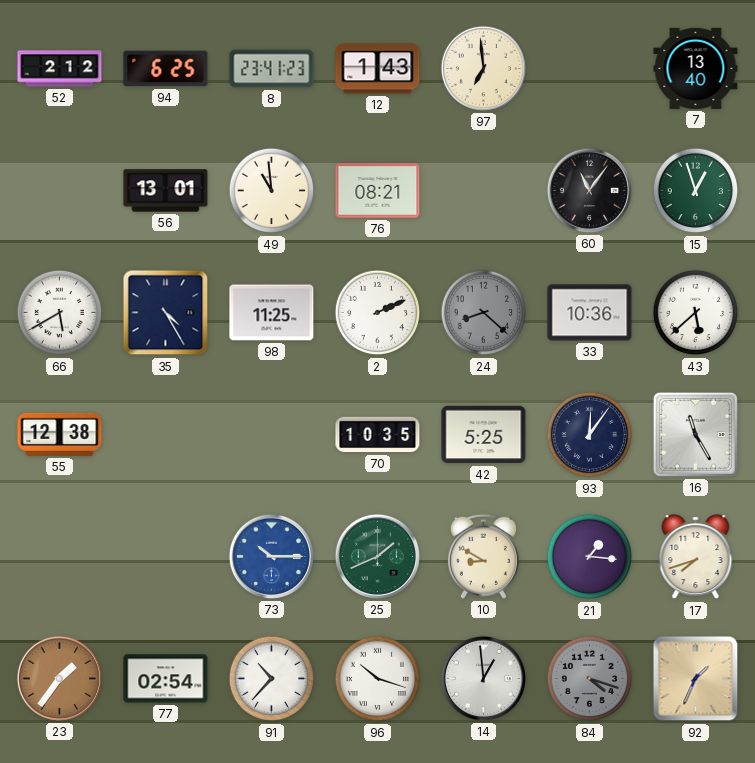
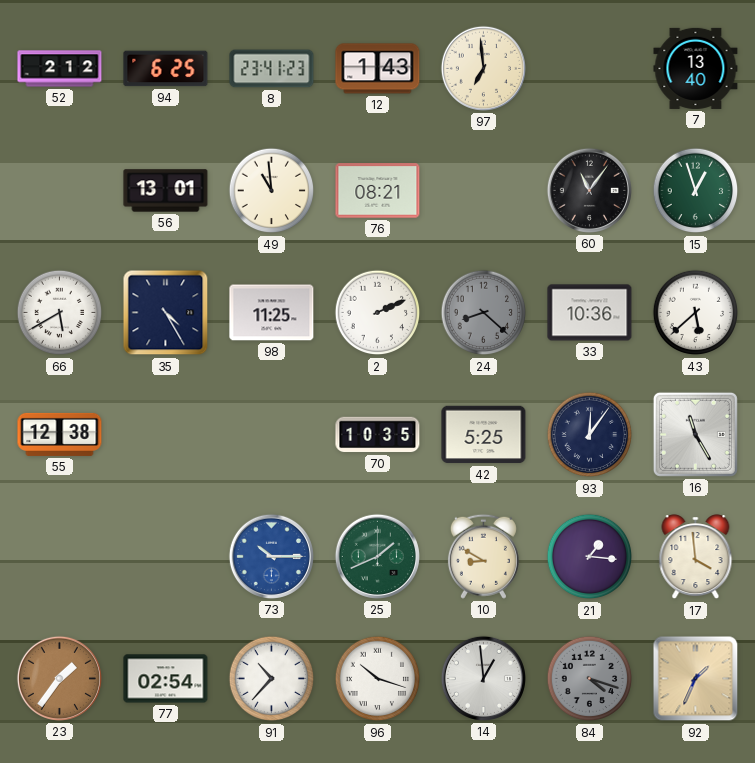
17: 7:42 -> 3:59 (696, 557)
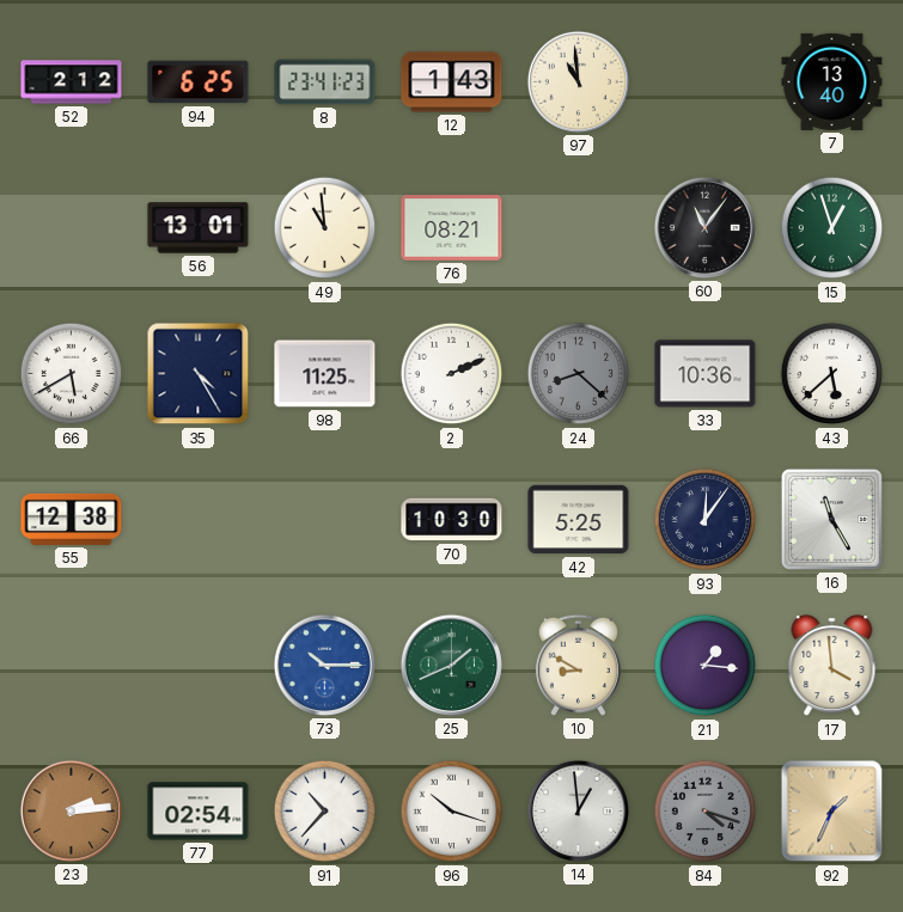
97: 6:59 -> 10:59 (578, 81)
70: 10:35 -> 10:30 (452, 520)
23: 1:36 -> 2:14 (71, 810)
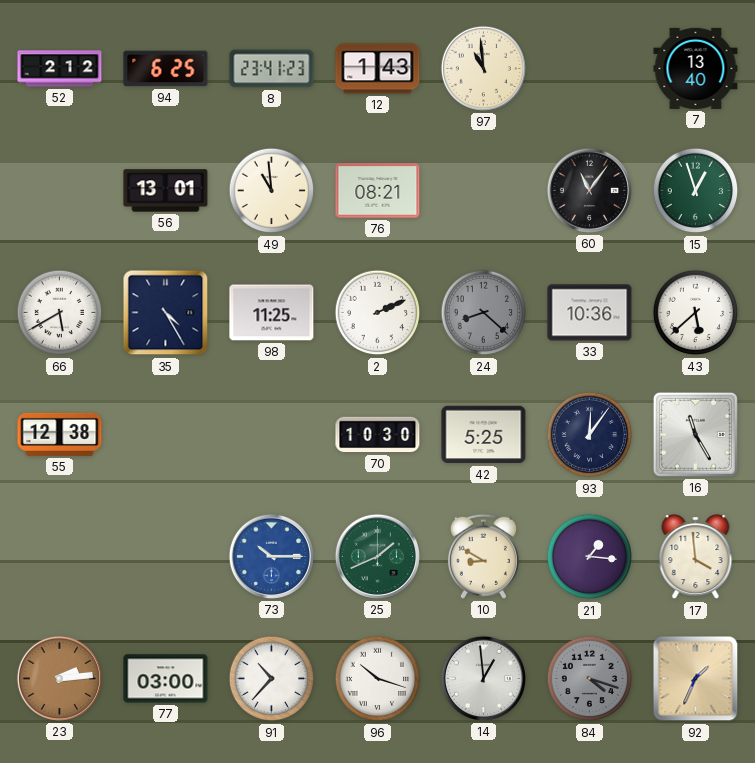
77: 02:54 -> 03:00 (166, 679)
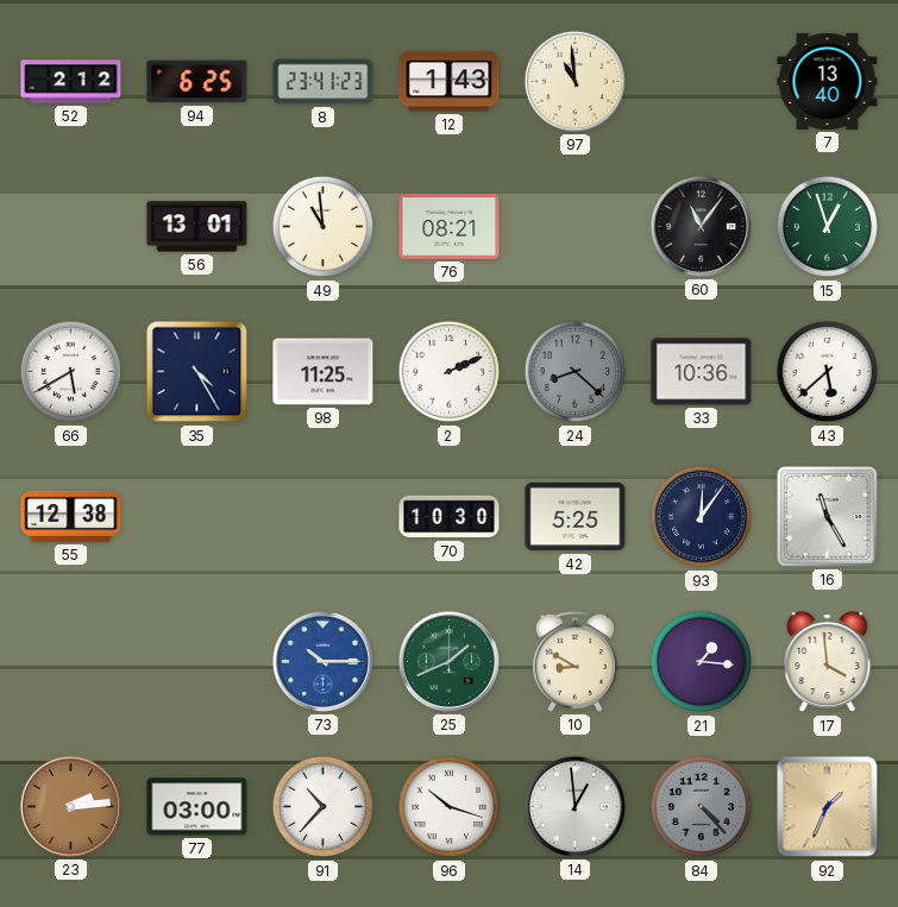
84: 4:18 -> 4:23 (702, 807)
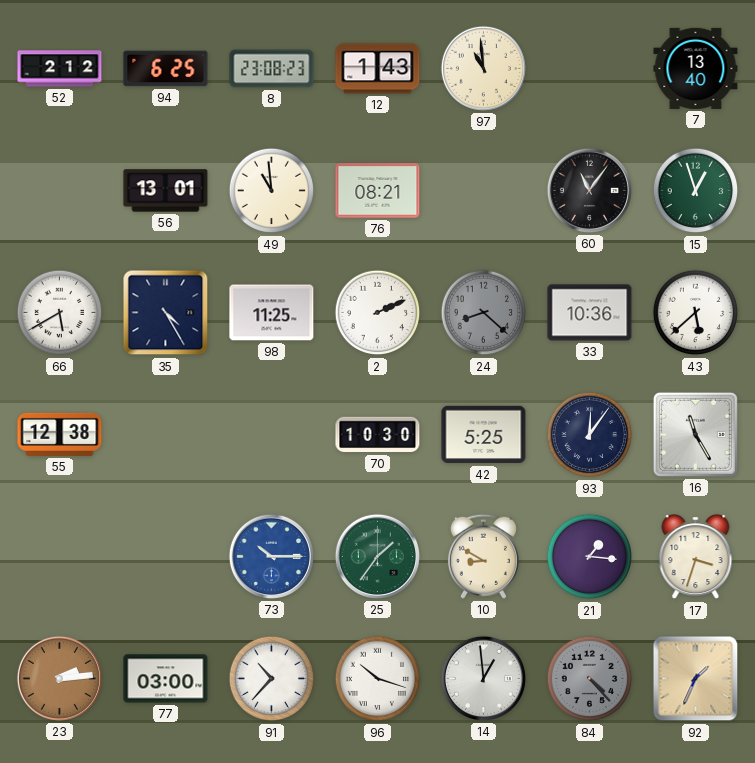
8: 23:41 -> 23:08 (272, 69)
25: 1:41 -> 1:36 (377, 556)
17: 3:59 -> 3:33 (696, 557)
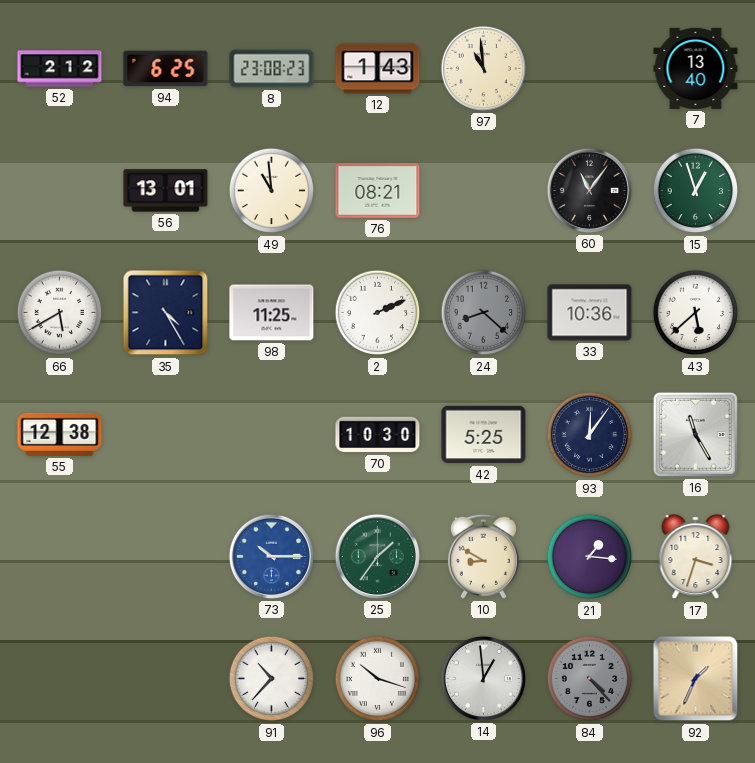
23: 2:14 -> none (59, 678)
77: 03:00 -> none (166, 679)
